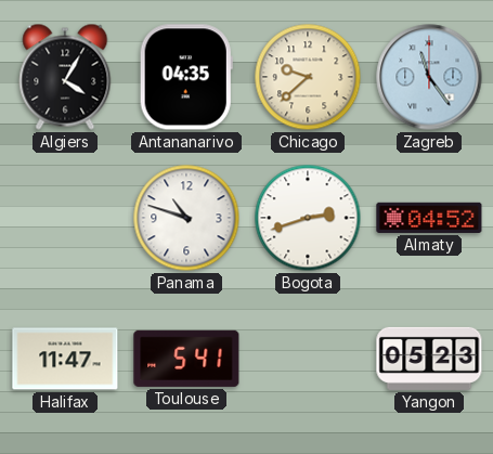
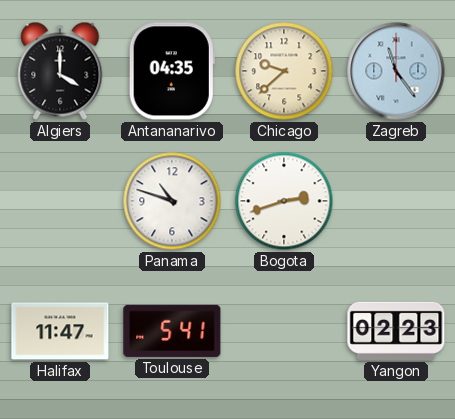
Algiers: 4:05 -> 4:00 (60, 71)
Almaty: 04:52 -> none (429, 218)
Yangon: 05:23 -> 02:23 (396, 331)
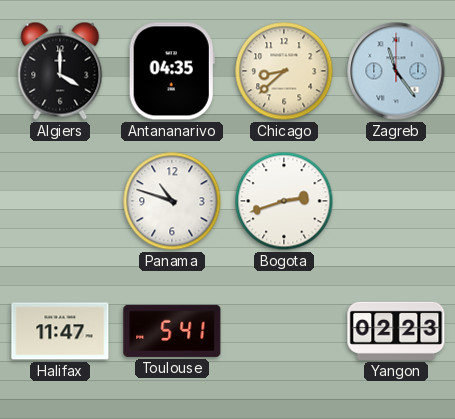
Chicago: 9:38 -> 8:38 (284, 71)
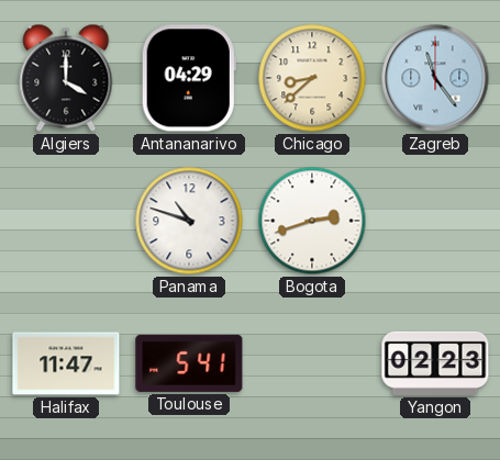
Antananarivo: 04:35 -> 04:29 (189, 78)
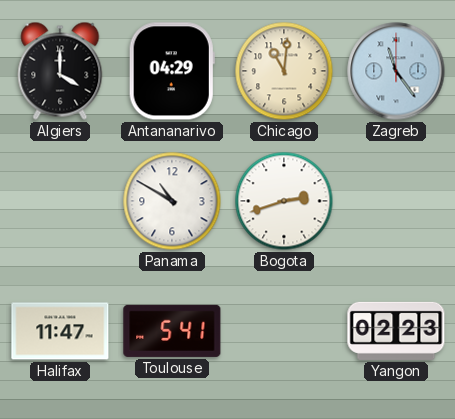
Chicago: 8:38 -> 11:01 (284, 71)
Panama: 10:48 -> 10:50 (172, 201)
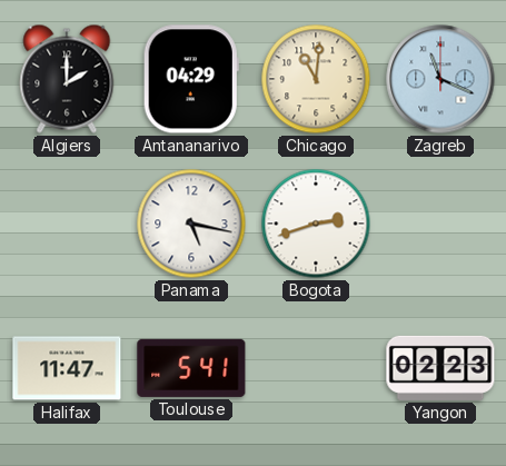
Algiers: 4:00 -> 2:00 (67, 79)
Zagreb: 11:24 -> 11:19 (440, 79)
Panama: 10:50 -> 5:17 (191, 224)
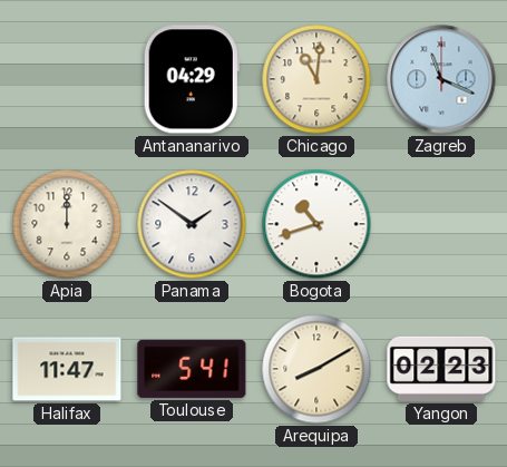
Algiers: 2:00 -> none (67, 79)
Apia: none -> 12:00 (67, 224)
Panama: 5:17 -> 1:51 (192, 224)
Bogota: 2:42 -> 10:42 (316, 224)
Arequipa: none -> 8:10 (316, 369)
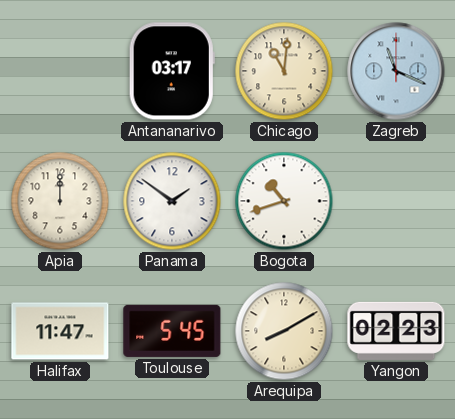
Antananarivo: 04:29 -> 03:17 (172, 71)
Toulouse: 5:41 -> 5:45 (172, 331)
